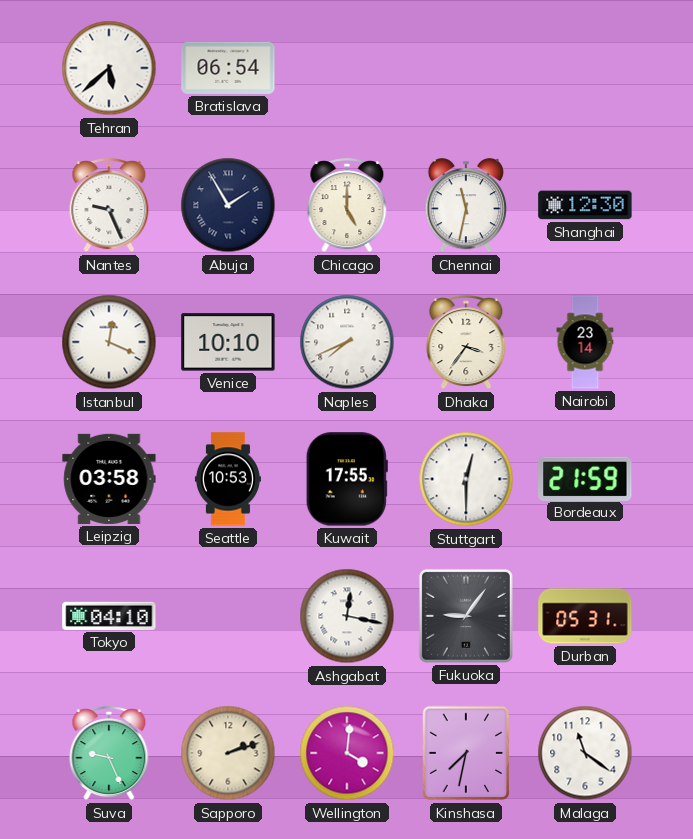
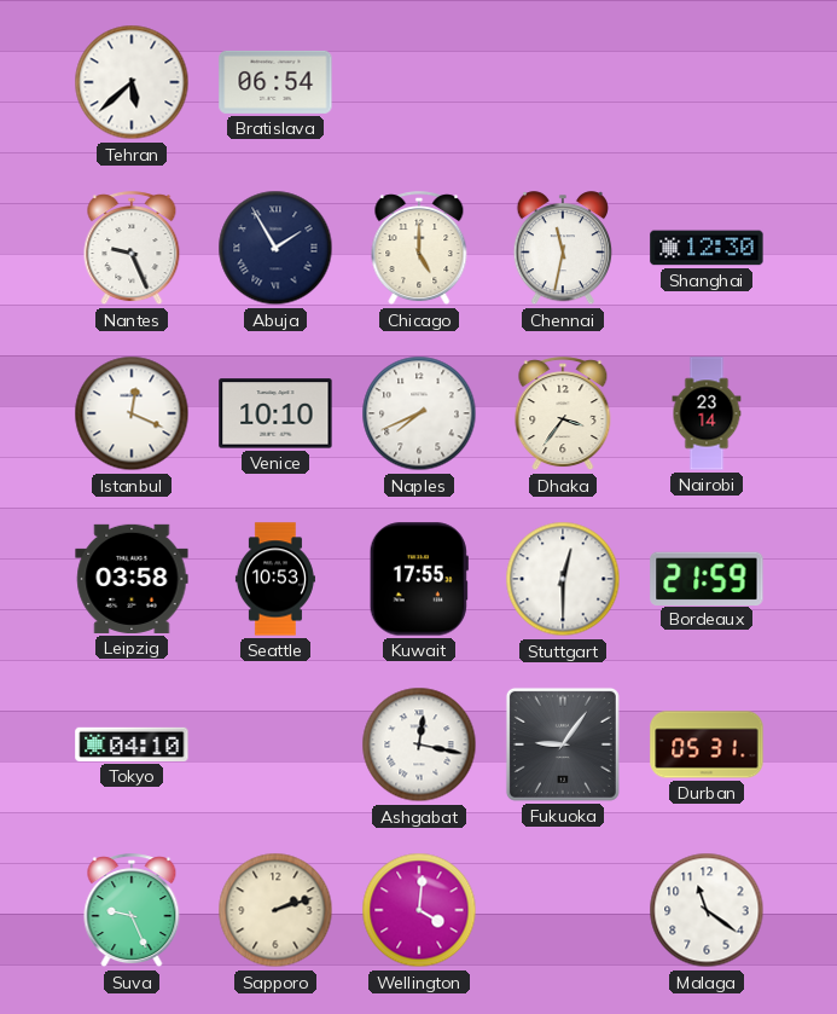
Kinshasa: 7:32 -> none (466, 753)
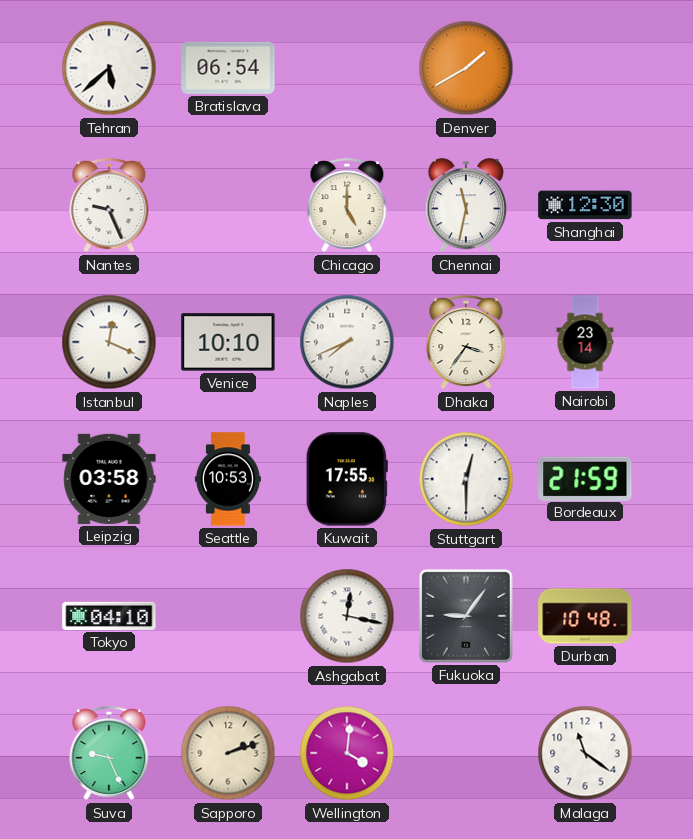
Denver: none -> 1:40 (466, 68)
Abuja: 1:55 -> none (275, 248)
Durban: 05:31 -> 10:48 (585, 616)
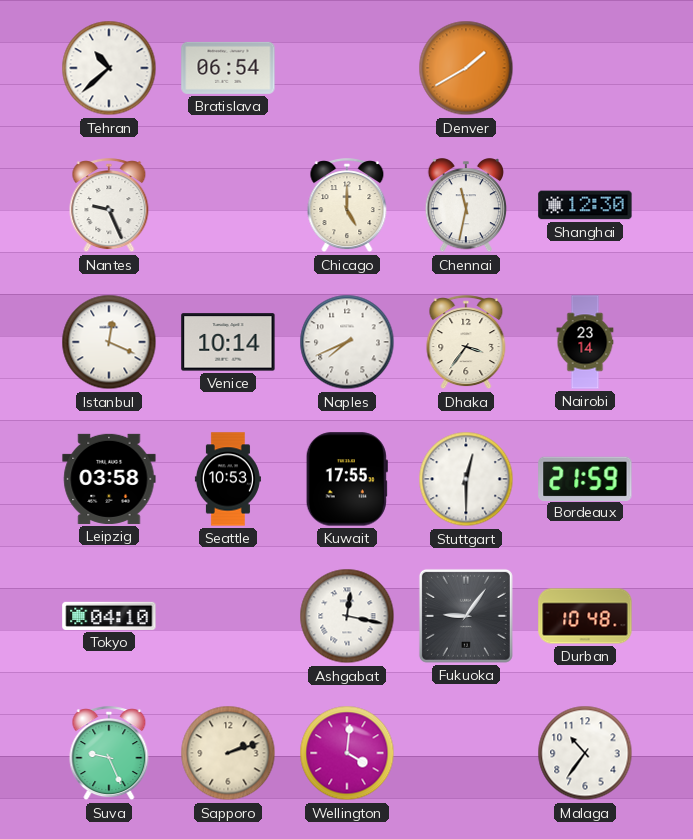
Tehran: 5:38 -> 10:38 (109, 68)
Venice: 10:10 -> 10:14 (228, 342)
Malaga: 11:21 -> 10:36 (585, 753)
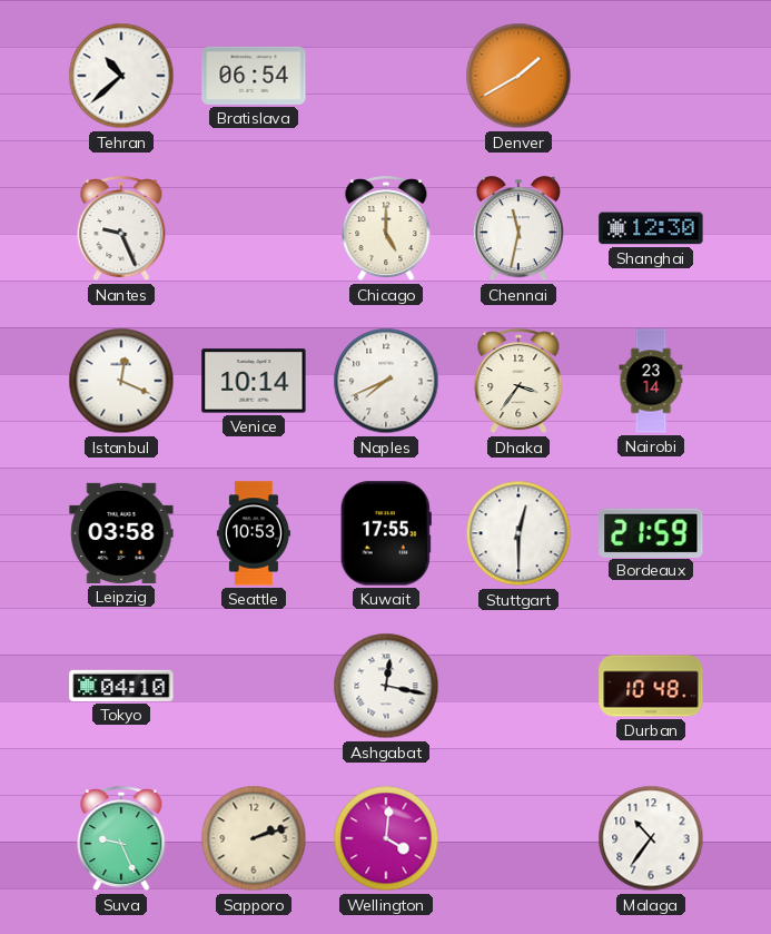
Fukuoka: 9:06 -> none (466, 616)
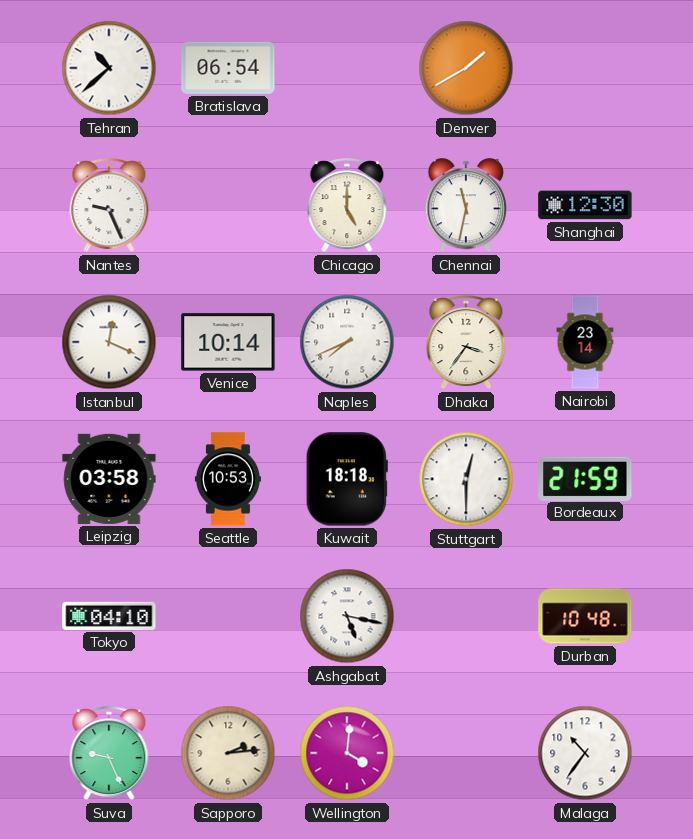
Kuwait: 17:55 -> 18:18 (347, 479)
Ashgabat: 12:17 -> 5:17 (347, 616)
Sapporo: 2:12 -> 2:14 (228, 753)
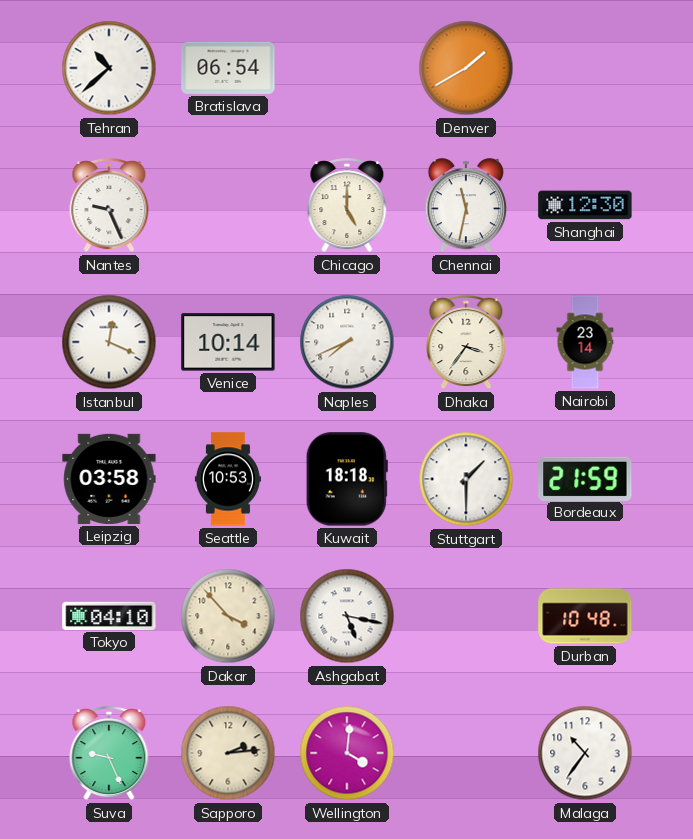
Stuttgart: 12:30 -> 1:30 (466, 479)
Dakar: none -> 3:53 (228, 616)
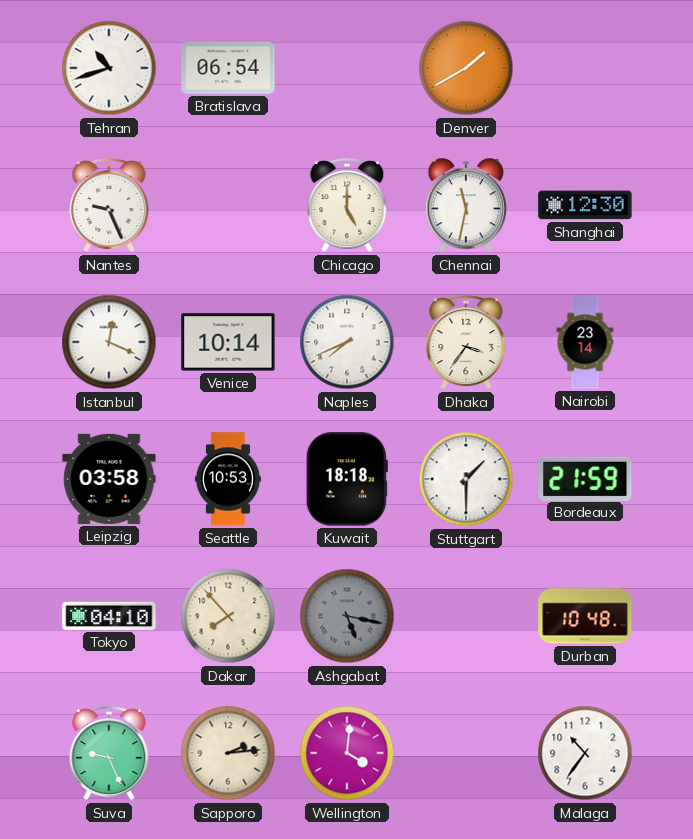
Tehran: 10:38 -> 10:42 (109, 68)
Dakar: 3:53 -> 7:53 (228, 616)
Ashgabat dial: white -> grey (347, 616)
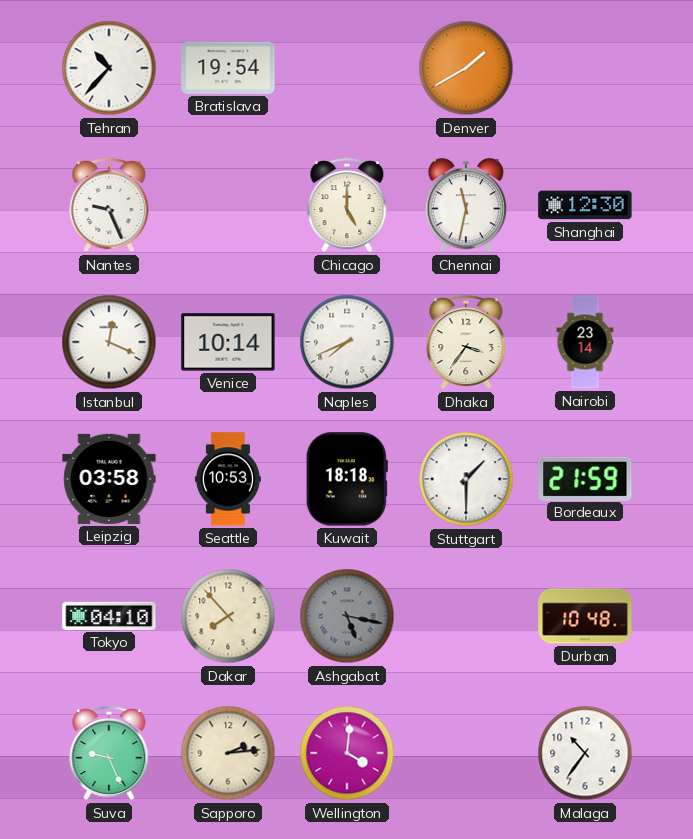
Tehran: 10:42 -> 10:37 (109, 68)
Bratislava: 06:54 -> 19:54 (228, 68)
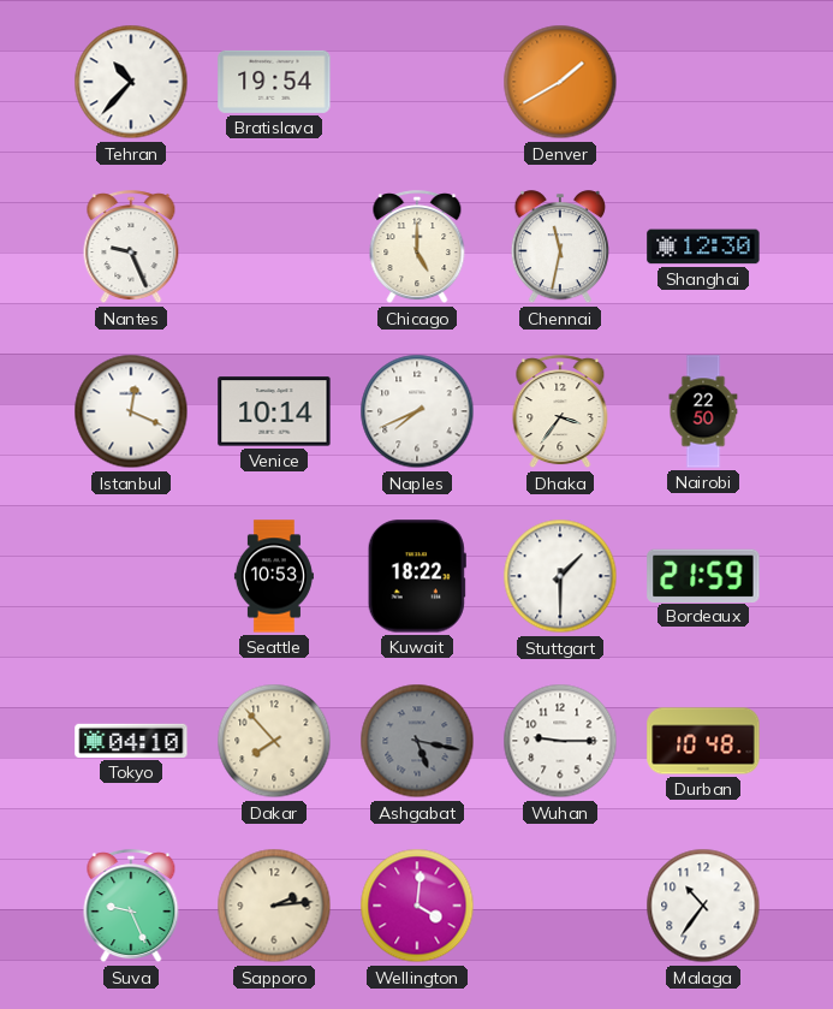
Nairobi: 23:14 -> 22:50 (703, 411)
Leipzig: 03:58 -> none (109, 479)
Kuwait: 18:18 -> 18:22 (417, 576)
Wuhan: none -> 9:15 (560, 741)
